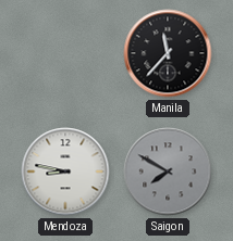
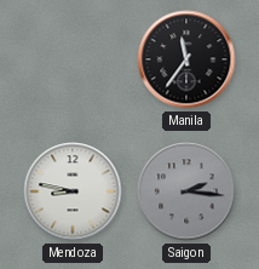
Manila: 11:37 -> 11:36 (186, 59)
Saigon: 7:50 -> 2:16 (186, 191)
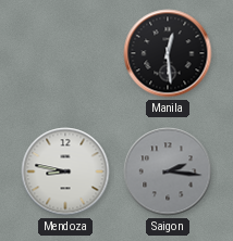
Manila: 11:36 -> 12:29 (168, 53)
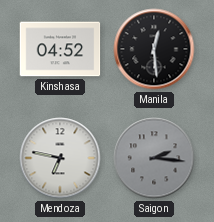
Kinshasa: none -> 04:52 (60, 49)
Mendoza: 8:47 -> 6:47 (60, 158)
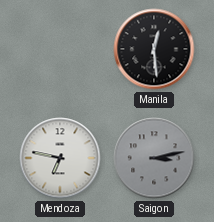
Kinshasa: 04:52 -> none (60, 49)
Saigon: 2:16 -> 3:13 (154, 158)
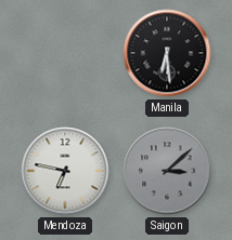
Manila: 12:29 -> 6:29 (167, 53)
Saigon: 3:13 -> 3:08 (167, 171)
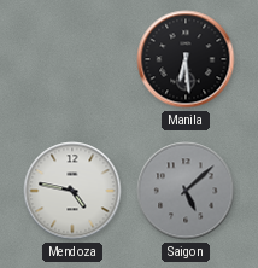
Mendoza: 6:47 -> 4:47 (72, 191)
Saigon: 3:08 -> 5:08 (186, 191)
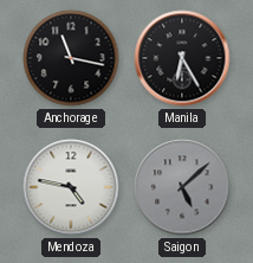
Anchorage: none -> 11:17 (71, 58)
Manila: 6:29 -> 6:25 (182, 58)
